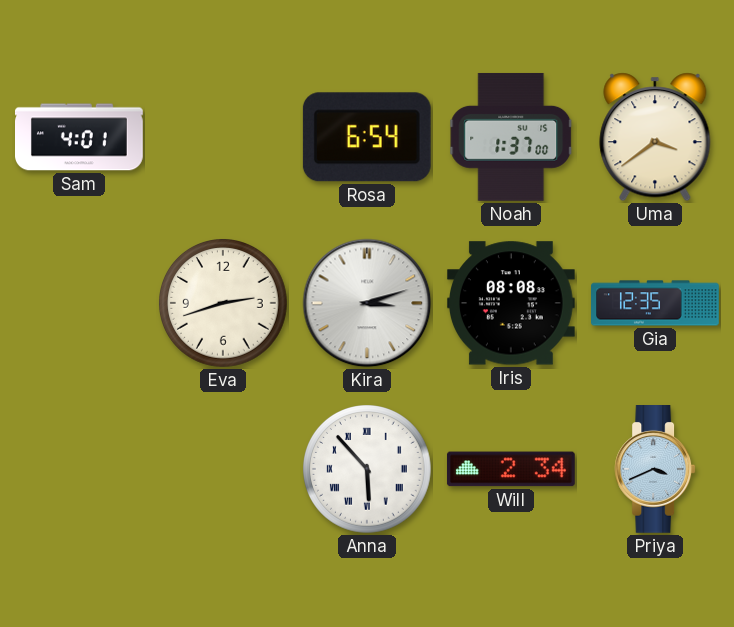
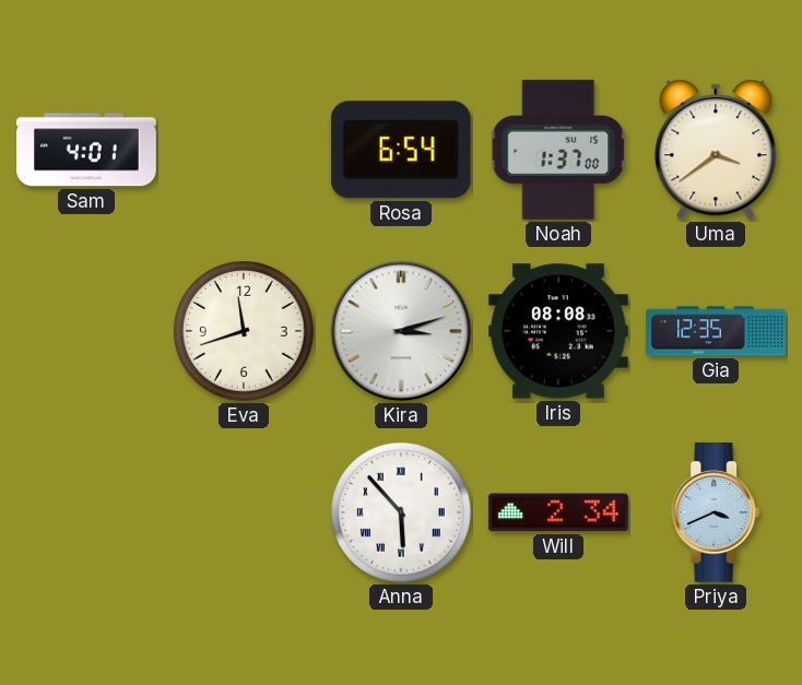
Eva: 2:42 -> 11:42 (245, 332)
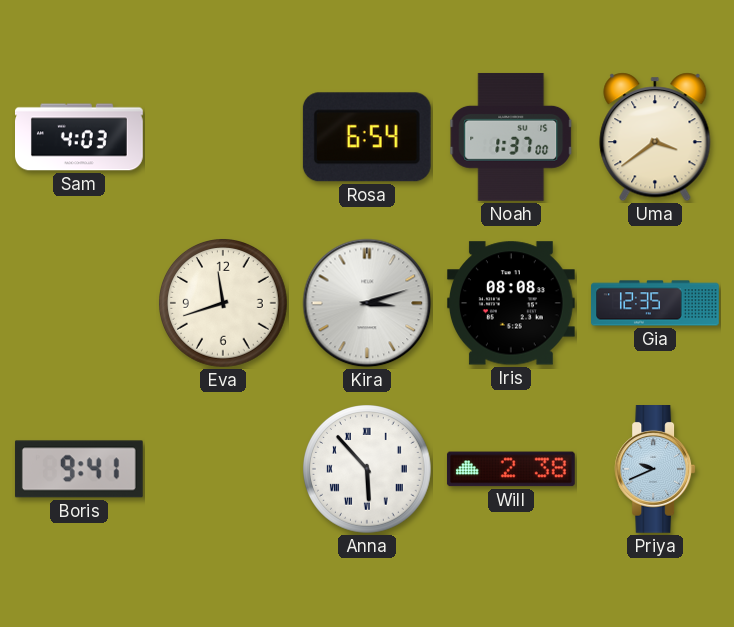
Sam: 4:01 -> 4:03 (80, 137)
Boris: none -> 9:41 (79, 469)
Will: 2:34 -> 2:38 (511, 469)
Priya: 3:41 -> 9:41 (655, 470)
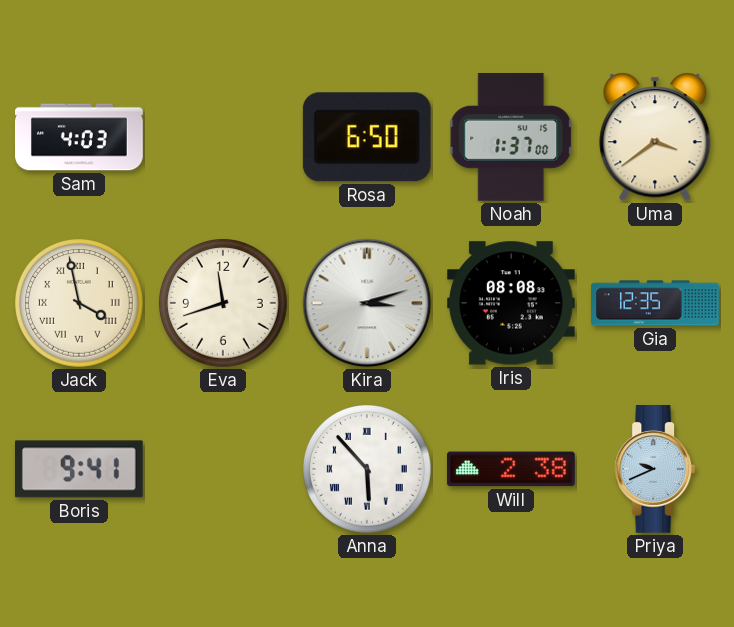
Rosa: 6:54 -> 6:50 (367, 137)
Jack: none -> 3:58 (80, 304)
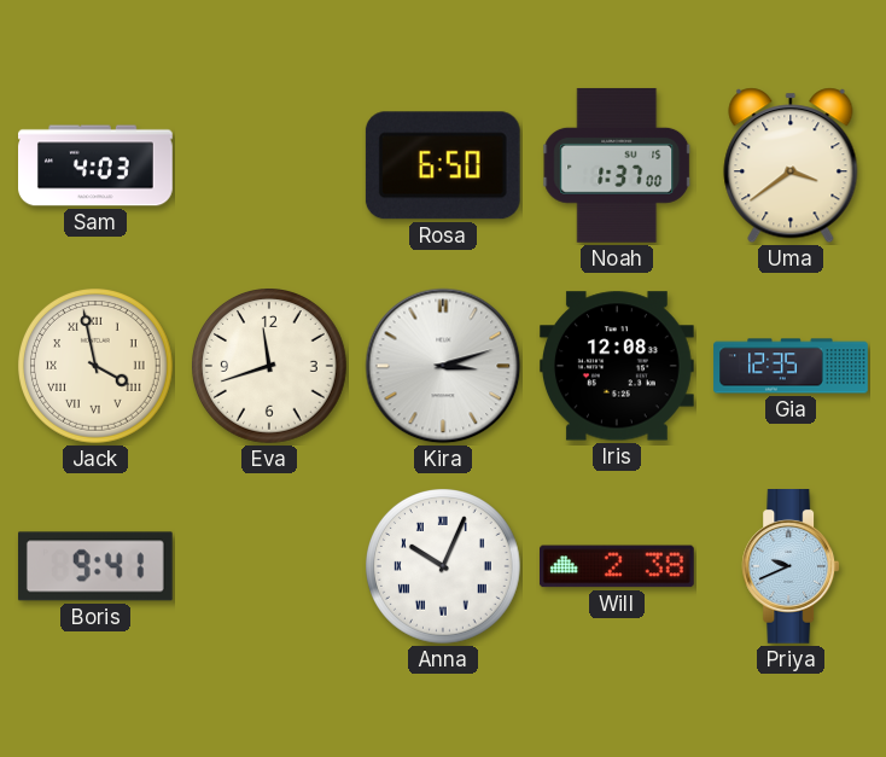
Iris: 08:08 -> 12:08 (617, 366)
Anna: 5:53 -> 10:04 (444, 567)
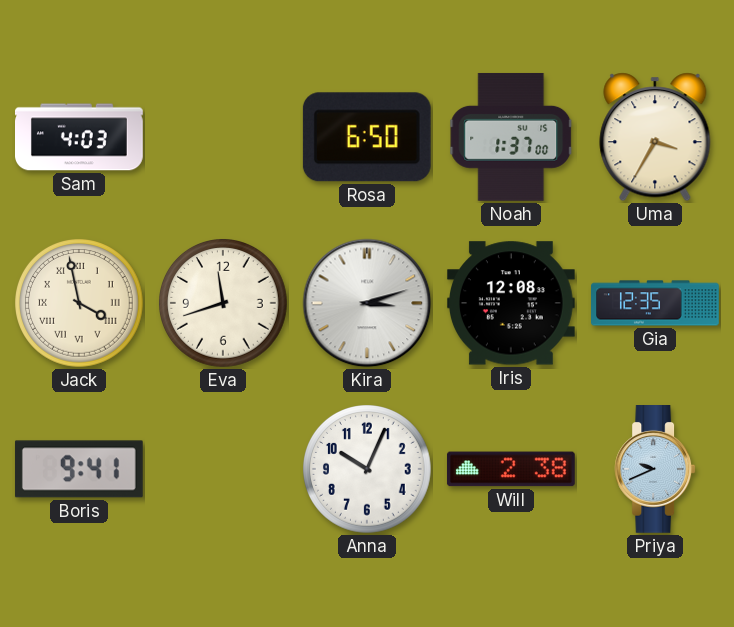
Uma: 3:39 -> 3:35 (655, 137)
Anna numerals: Roman -> Arabic (368, 470)
